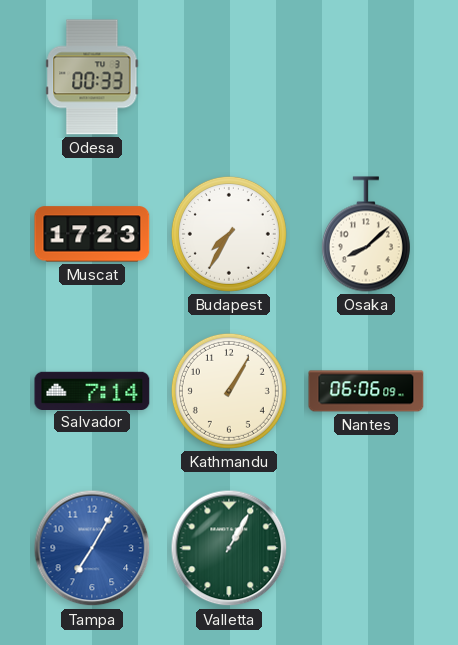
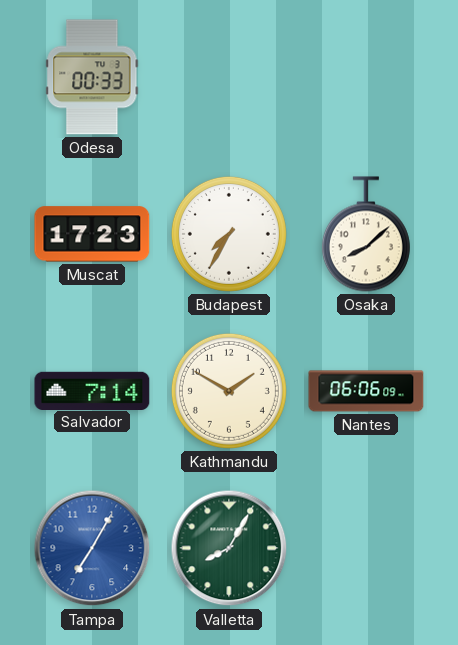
Kathmandu: 1:05 -> 1:50 (229, 391)
Valletta: 1:05 -> 8:05 (229, 548)
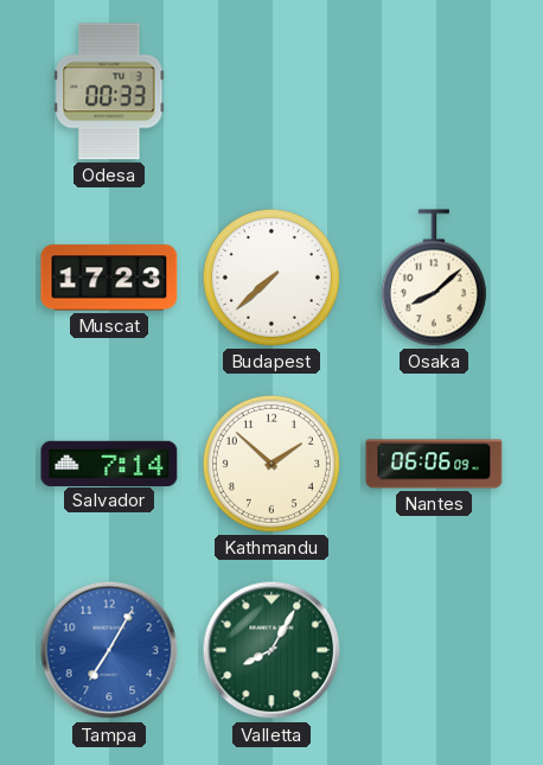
Budapest: 7:35 -> 7:38 (271, 278)
Kathmandu: 1:50 -> 1:52 (271, 464)
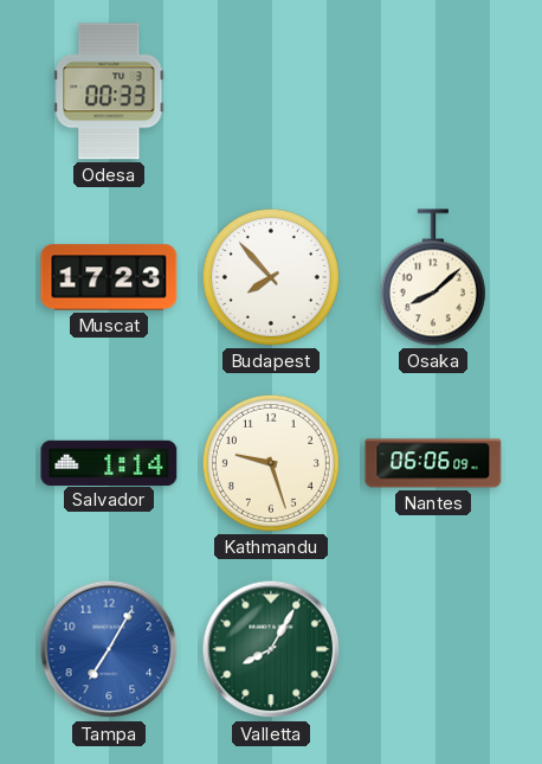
Budapest: 7:38 -> 7:53 (271, 277)
Salvador: 7:14 -> 1:14 (109, 462)
Kathmandu: 1:52 -> 9:27 (271, 463)
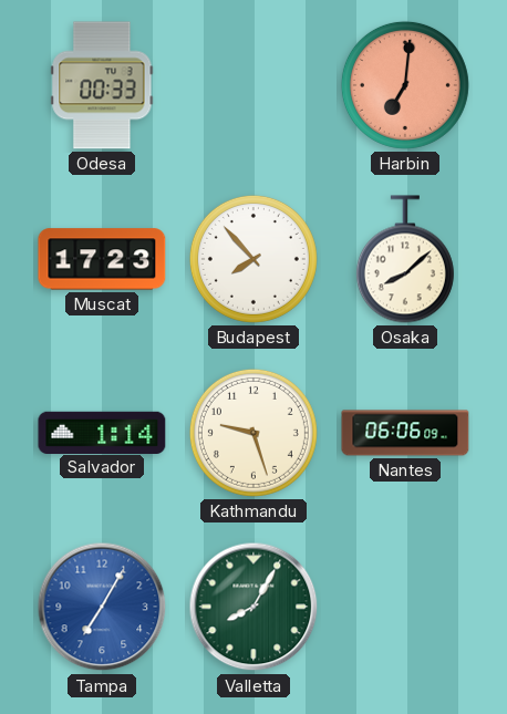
Harbin: none -> 7:01 (405, 85)
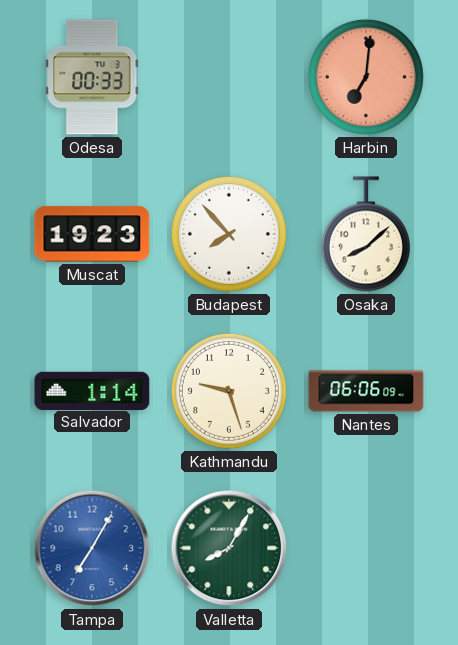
Muscat: 17:23 -> 19:23 (92, 234)
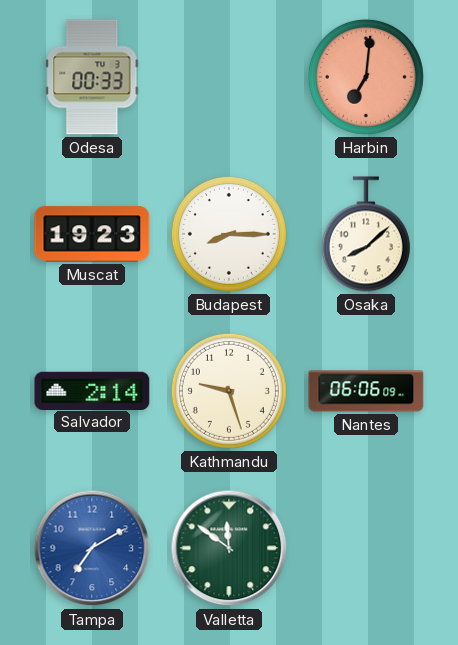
Budapest: 7:53 -> 8:15 (229, 234)
Salvador: 1:14 -> 2:14 (92, 390)
Tampa: 7:05 -> 7:10 (92, 548)
Valletta: 8:05 -> 11:51 (229, 548)
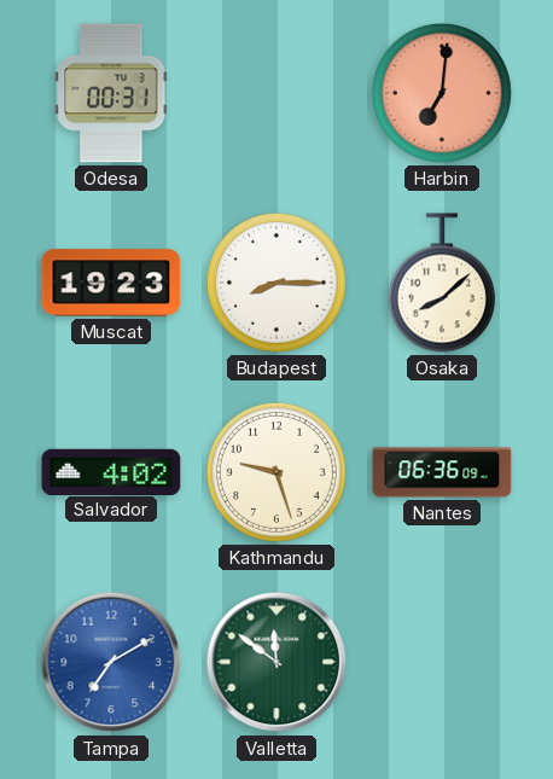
Odesa: 00:33 -> 00:31 (111, 93)
Salvador: 2:14 -> 4:02 (111, 471)
Nantes: 06:06 -> 06:36 (442, 472)
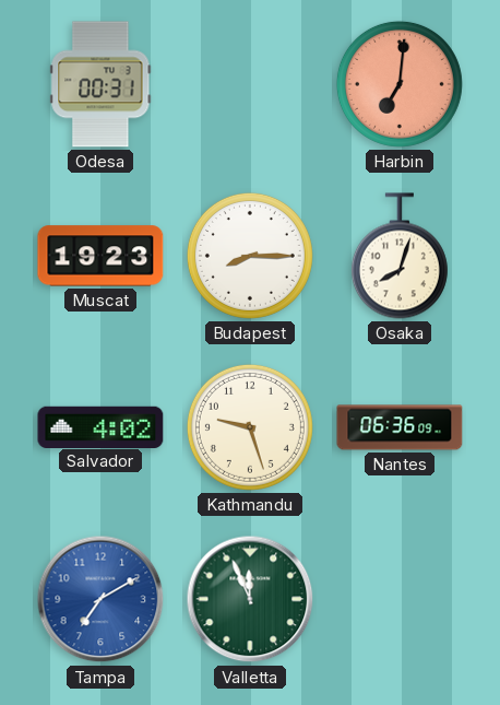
Osaka: 8:08 -> 8:03 (400, 256)
Valletta: 11:51 -> 11:56 (250, 599)
